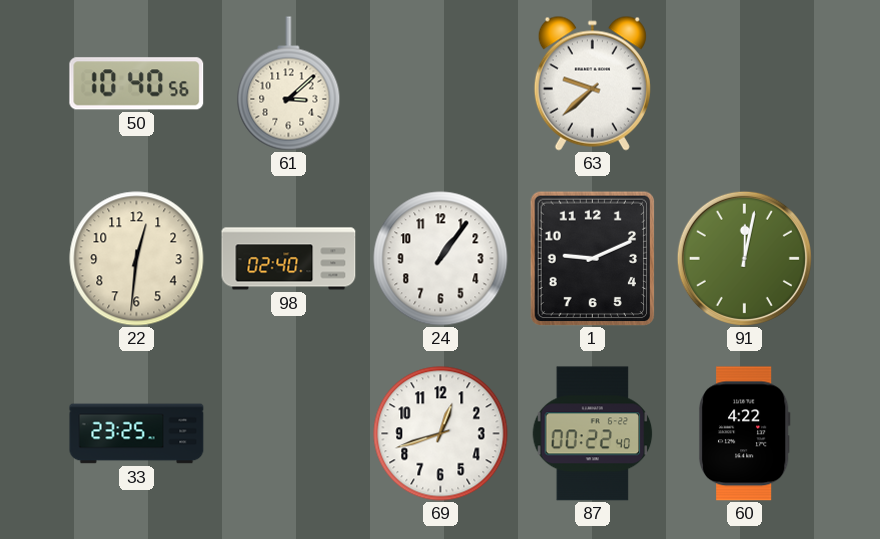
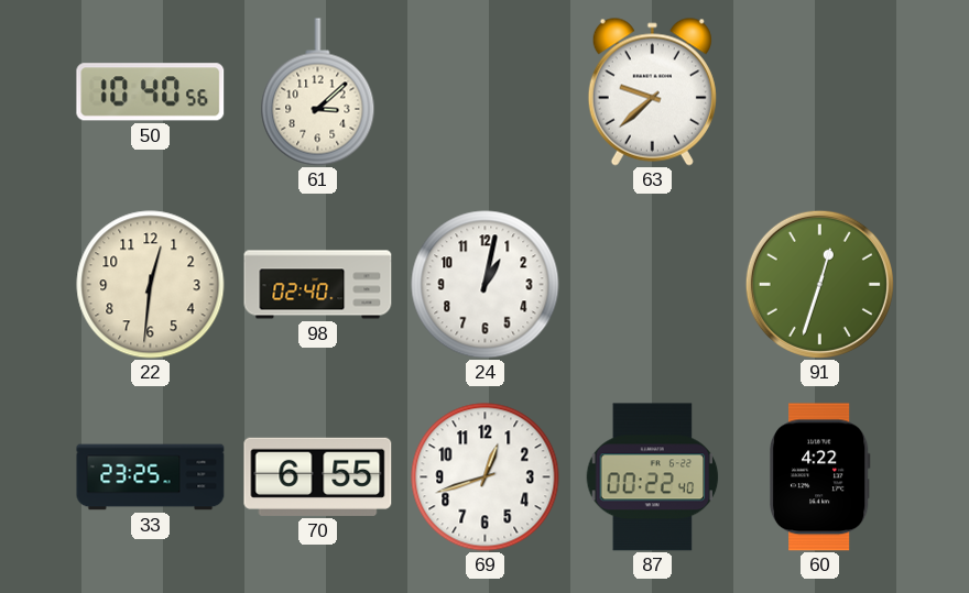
24: 1:06 -> 1:02 (486, 285)
1: 9:11 -> none (593, 258)
91: 12:02 -> 12:33 (819, 284)
70: none -> 6:55 (318, 476)
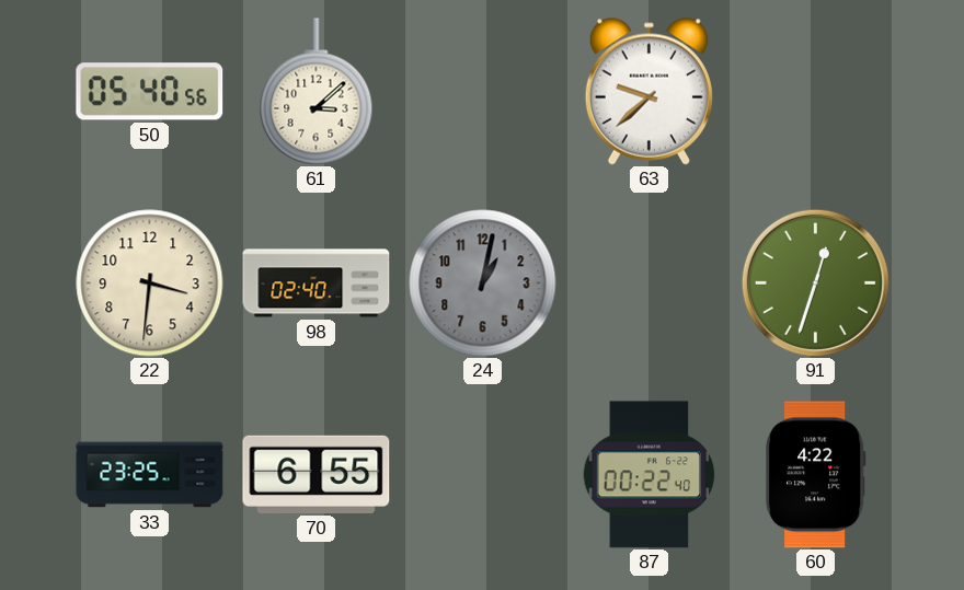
50: 10:40 -> 05:40 (150, 92)
22: 12:31 -> 3:31 (150, 284)
24 dial: white -> grey (483, 284)
69: 12:42 -> none (486, 477)
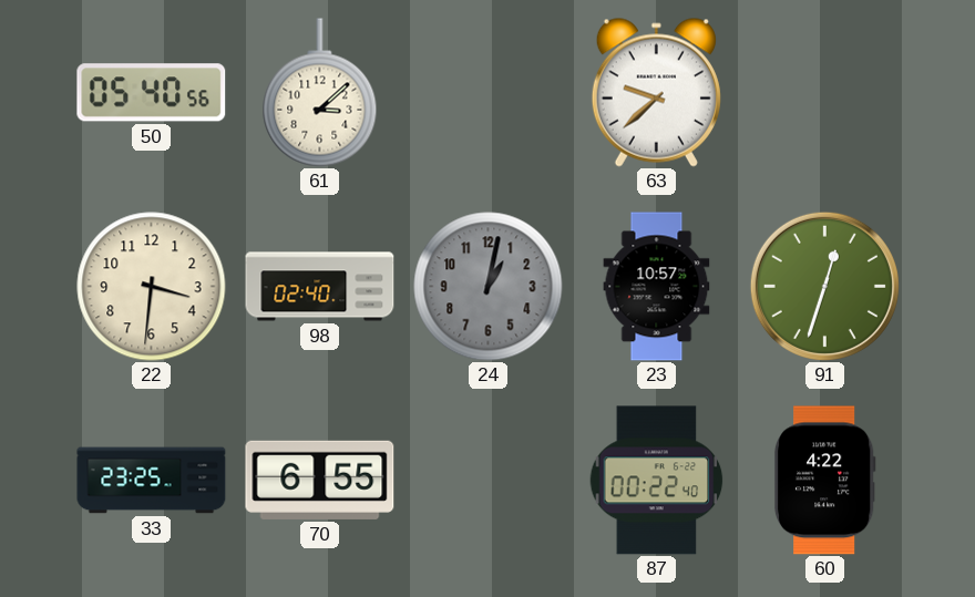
23: none -> 10:57 (657, 287)
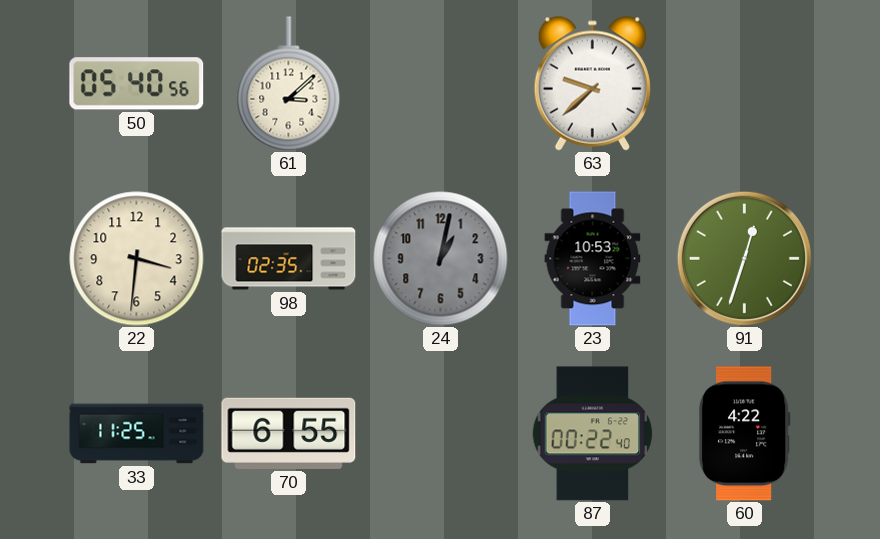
98: 02:40 -> 02:35 (289, 259)
23: 10:57 -> 10:53 (593, 259)
33: 23:25 -> 11:25 (137, 434)
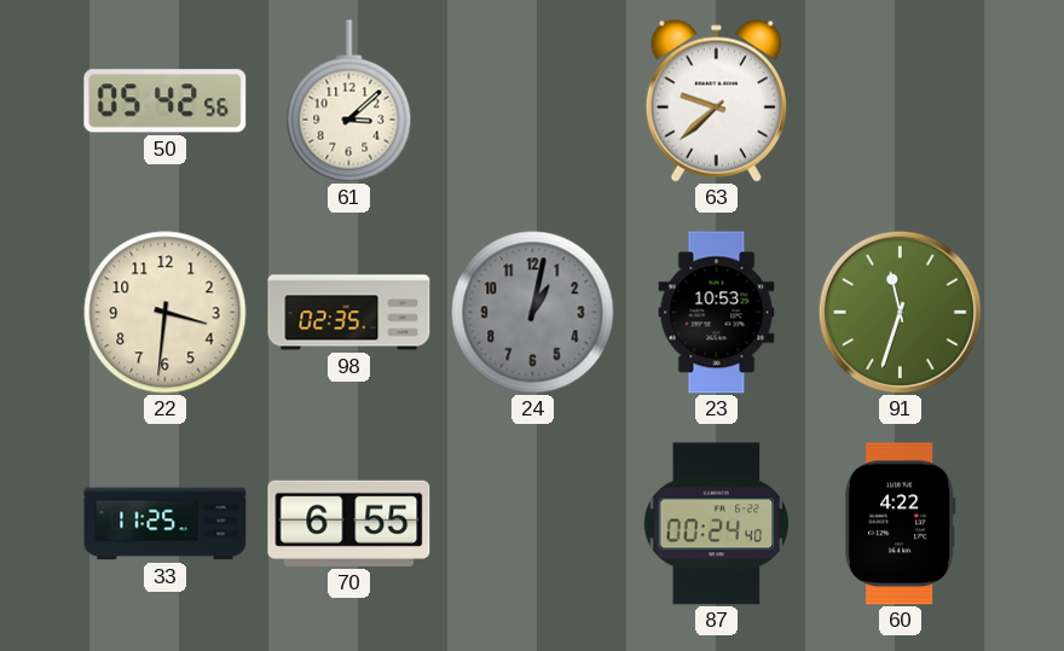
50: 05:40 -> 05:42 (166, 101)
91: 12:33 -> 11:33 (900, 312)
87: 00:22 -> 00:24 (717, 524)
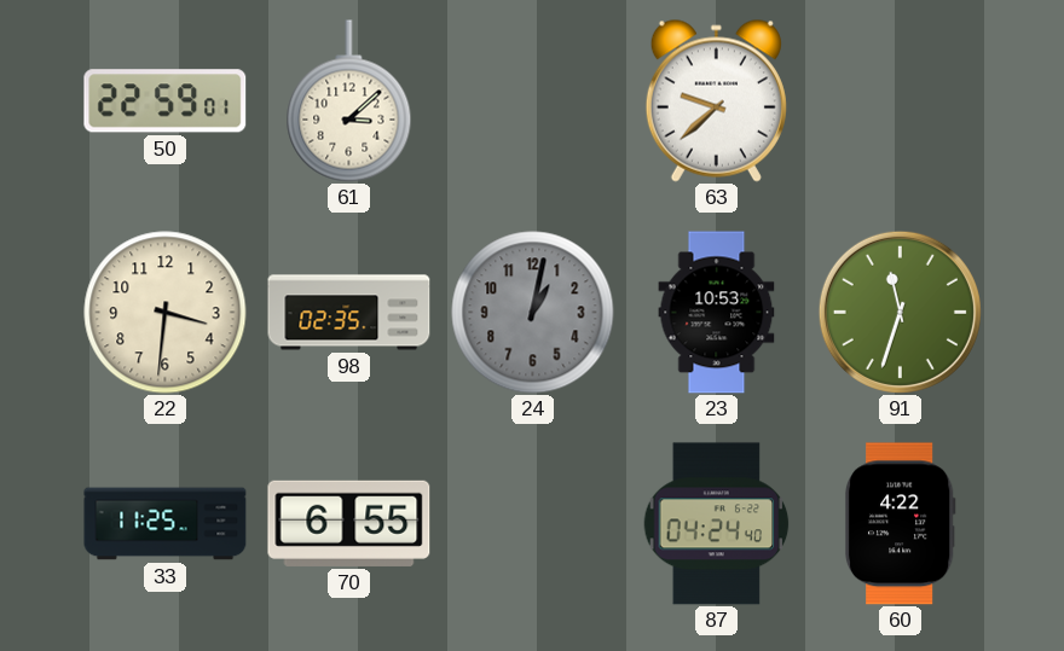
50: 05:42 -> 22:59 (166, 101)
87: 00:24 -> 04:24 (717, 524)
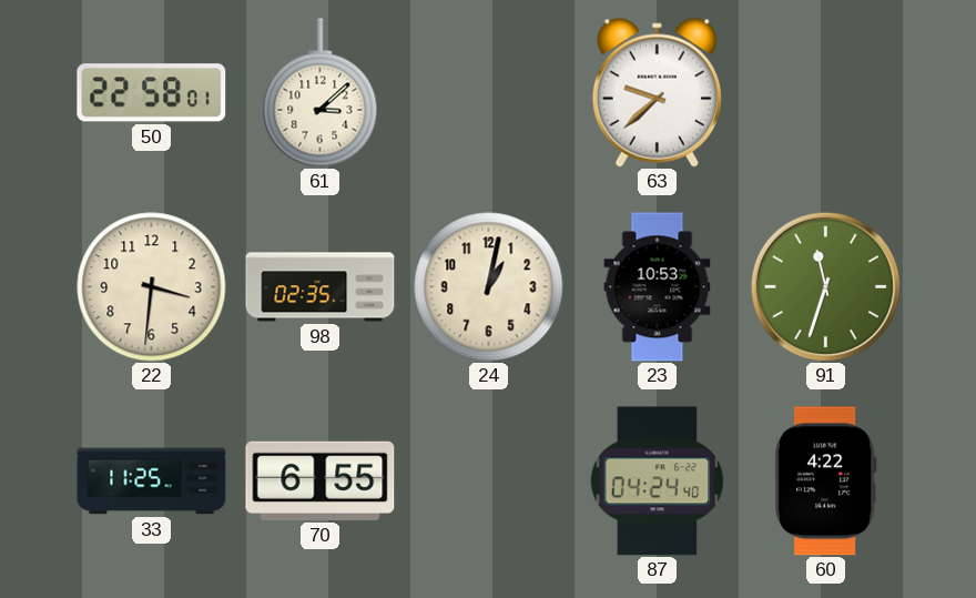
50: 22:59 -> 22:58 (152, 93)
24 dial: grey -> cream (489, 287)
